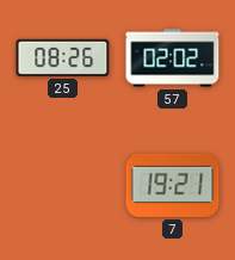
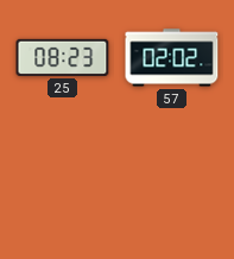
25: 08:26 -> 08:23 (63, 57)
7: 19:21 -> none (173, 185)
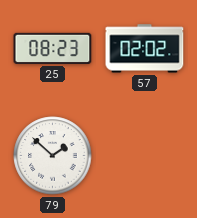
79: none -> 1:52 (53, 156)
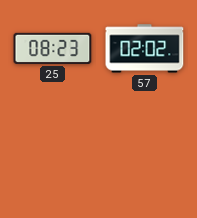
79: 1:52 -> none (53, 156)
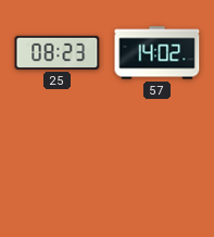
57: 02:02 -> 14:02 (158, 53)
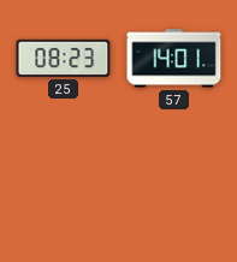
57: 14:02 -> 14:01 (174, 59)
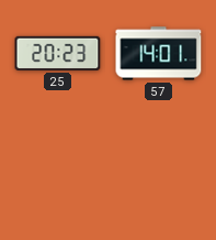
25: 08:23 -> 20:23 (58, 53)
